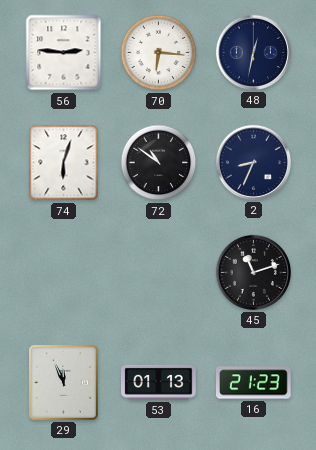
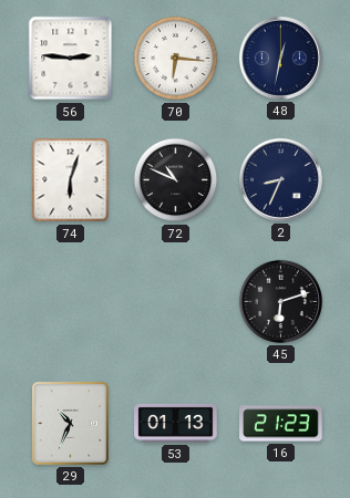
72: 10:51 -> 10:49 (176, 180)
45: 11:12 -> 6:12 (280, 301)
29: 11:56 -> 10:34 (71, 424)
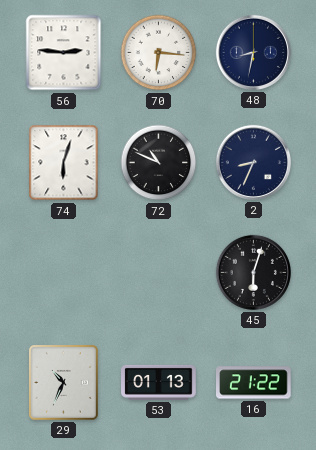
48: 12:32 -> 8:32 (253, 52)
45: 6:12 -> 6:03 (253, 272)
16: 21:23 -> 21:22 (254, 383)
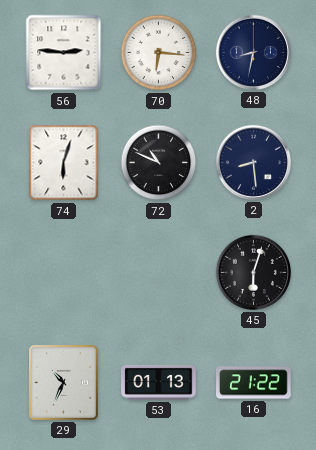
2: 8:34 -> 8:29 (253, 162)
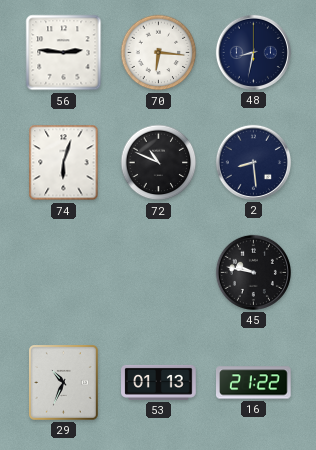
45: 6:03 -> 9:47 (253, 272)
